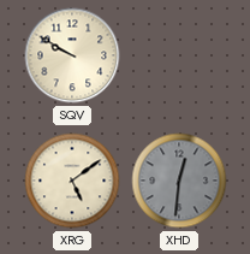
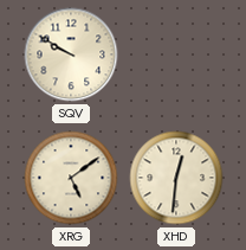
XHD dial: grey -> cream (176, 178)
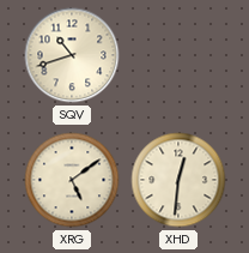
SQV: 9:50 -> 10:42 (72, 55)
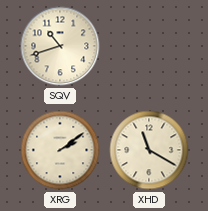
XRG: 5:09 -> 2:09 (60, 150)
XHD: 12:31 -> 11:20 (149, 150)
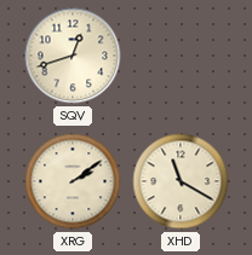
SQV: 10:42 -> 12:42 (73, 56)
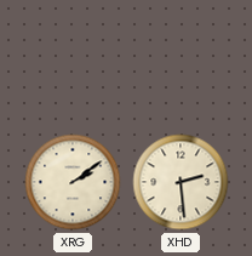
SQV: 12:42 -> none (73, 56)
XHD: 11:20 -> 2:29 (181, 182)
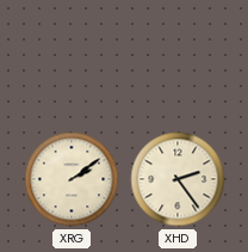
XHD: 2:29 -> 2:24 (178, 179)
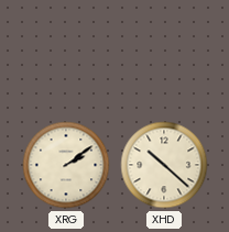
XHD: 2:24 -> 10:22 (164, 165)
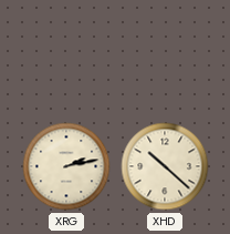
XRG: 2:09 -> 2:13 (66, 166)
